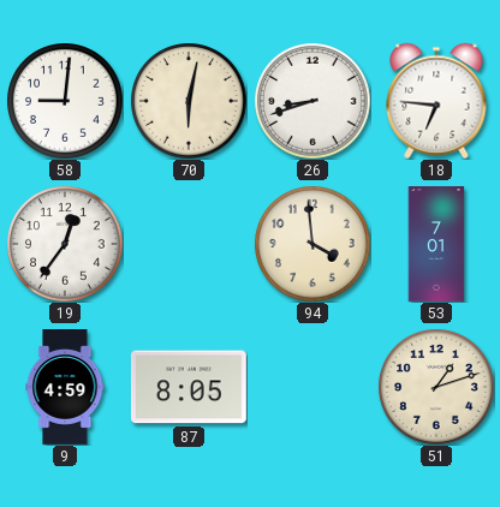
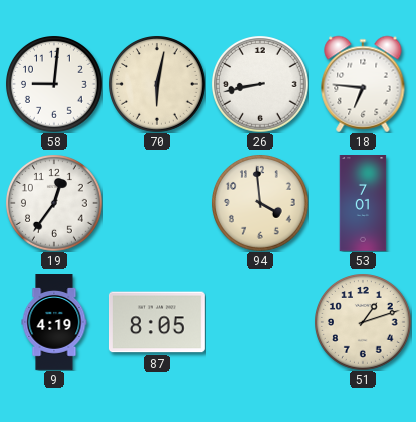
26: 8:42 -> 8:43 (260, 84)
9: 4:59 -> 4:19 (54, 323)
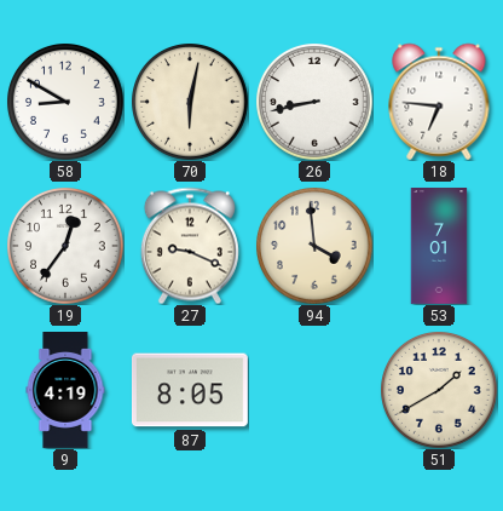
58: 9:01 -> 8:50 (65, 102)
27: none -> 9:19 (190, 246)
51: 1:12 -> 1:40 (439, 390)
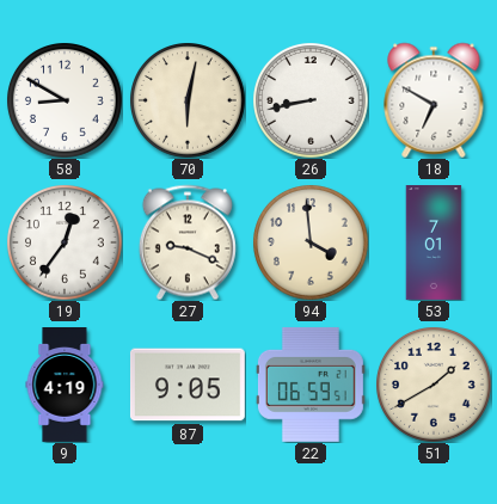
18: 6:46 -> 6:50 (434, 100)
87: 8:05 -> 9:05 (188, 385)
22: none -> 06:59 (311, 385)
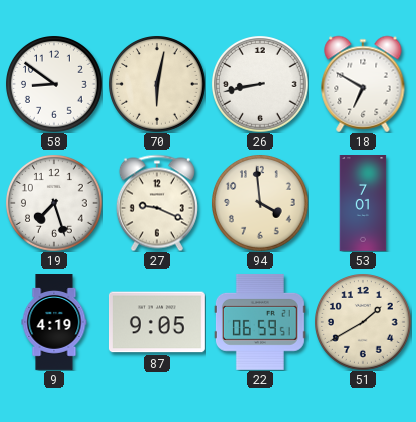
58: 8:50 -> 8:51 (54, 84)
19: 12:36 -> 7:27 (54, 203)
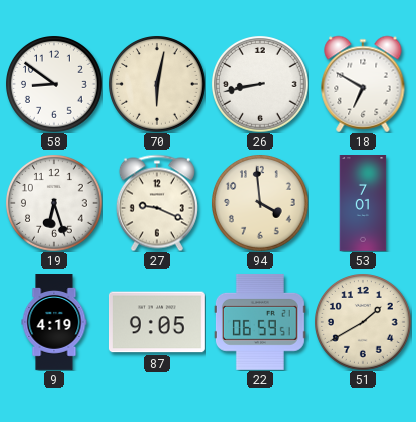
19: 7:27 -> 6:27 (54, 203)
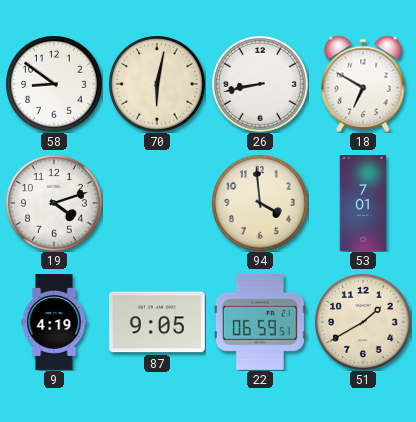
19: 6:27 -> 4:12 (54, 203)
27: 9:19 -> none (157, 203)
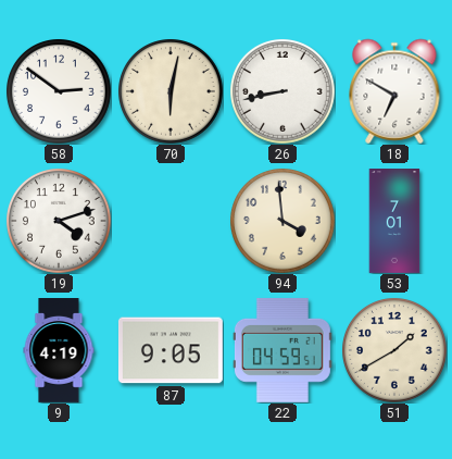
58: 8:51 -> 2:51 (59, 91)
22: 06:59 -> 04:59 (282, 350)
